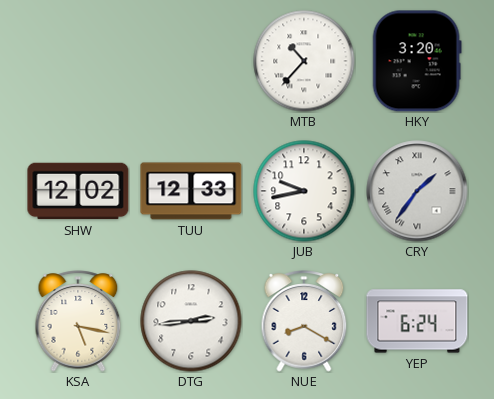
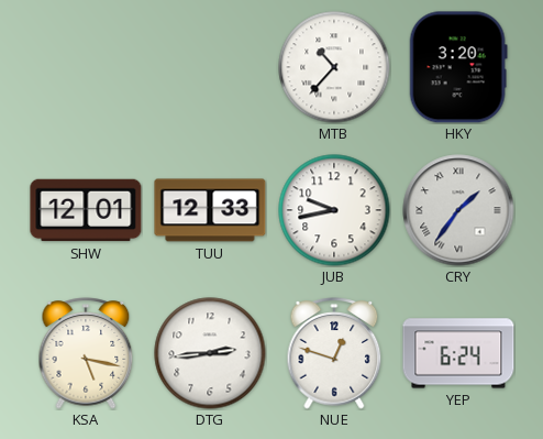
SHW: 12:02 -> 12:01 (86, 210)
NUE: 8:20 -> 12:48 (334, 353)
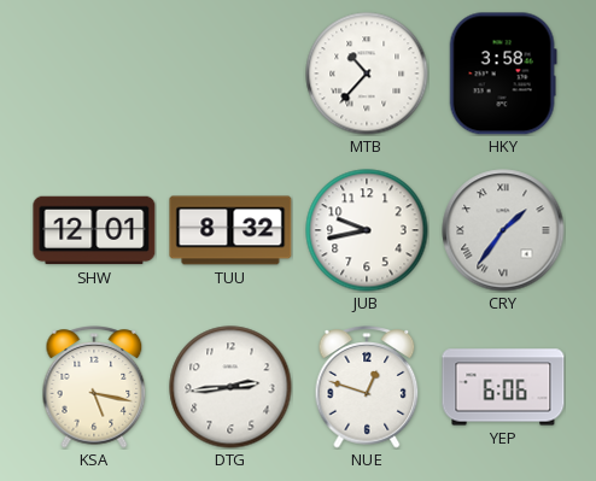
HKY: 3:20 -> 3:58 (503, 74)
TUU: 12:33 -> 8:32 (230, 230)
YEP: 6:24 -> 6:06 (503, 387)
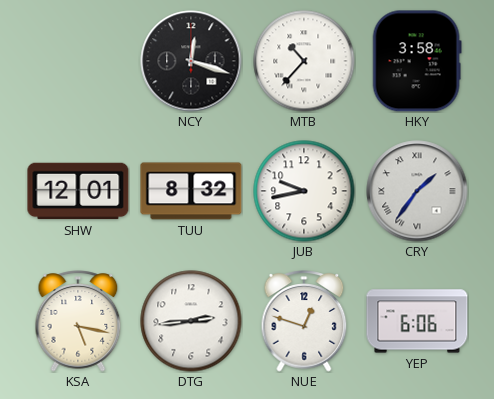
NCY: none -> 12:18 (191, 61)
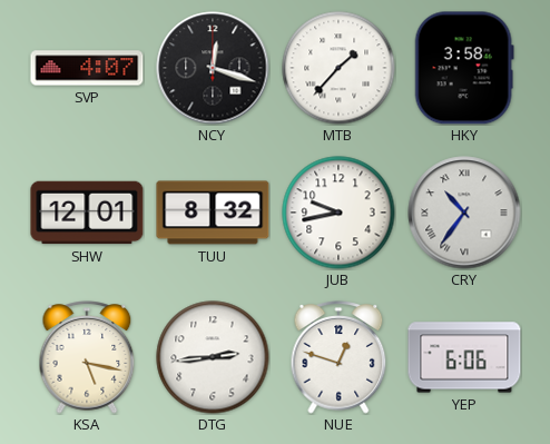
SVP: none -> 4:07 (87, 68)
MTB: 10:37 -> 1:37 (338, 68)
CRY: 1:36 -> 10:36 (464, 213)
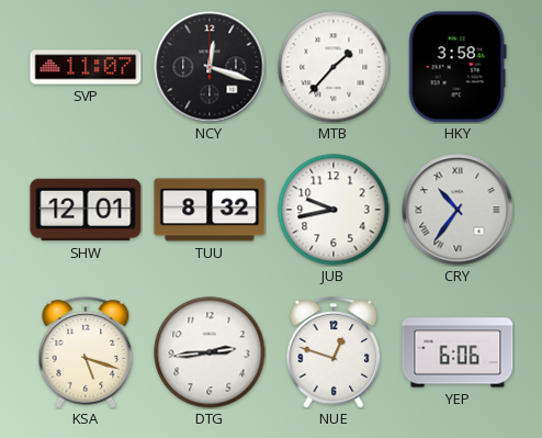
SVP: 4:07 -> 11:07 (86, 67)
KSA: 5:17 -> 5:18 (86, 352)
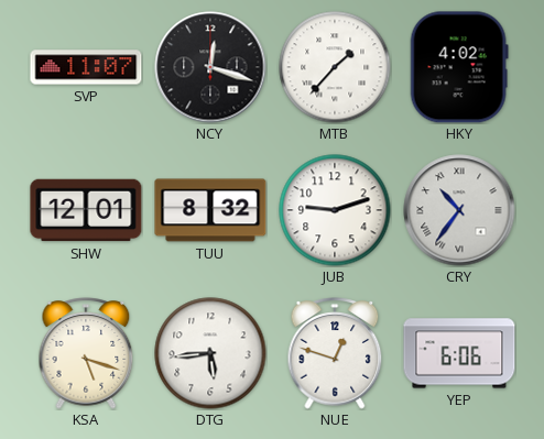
HKY: 3:58 -> 4:02 (459, 67)
JUB: 9:43 -> 9:12 (335, 210)
DTG: 2:44 -> 5:44 (210, 353)
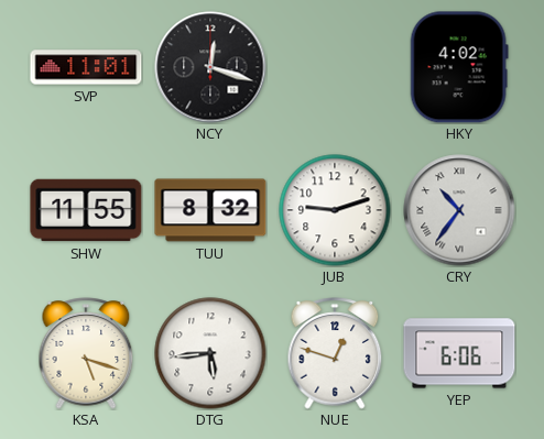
SVP: 11:07 -> 11:01 (86, 67)
MTB: 1:37 -> none (335, 67)
SHW: 12:01 -> 11:55 (86, 210)
